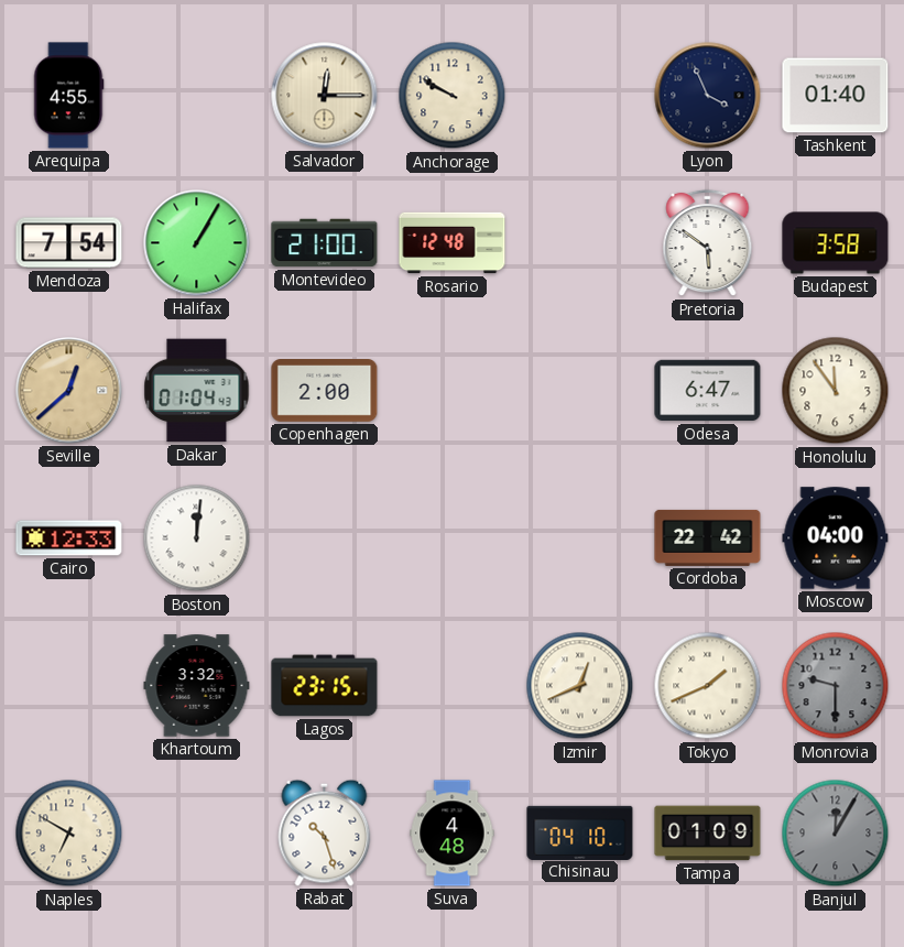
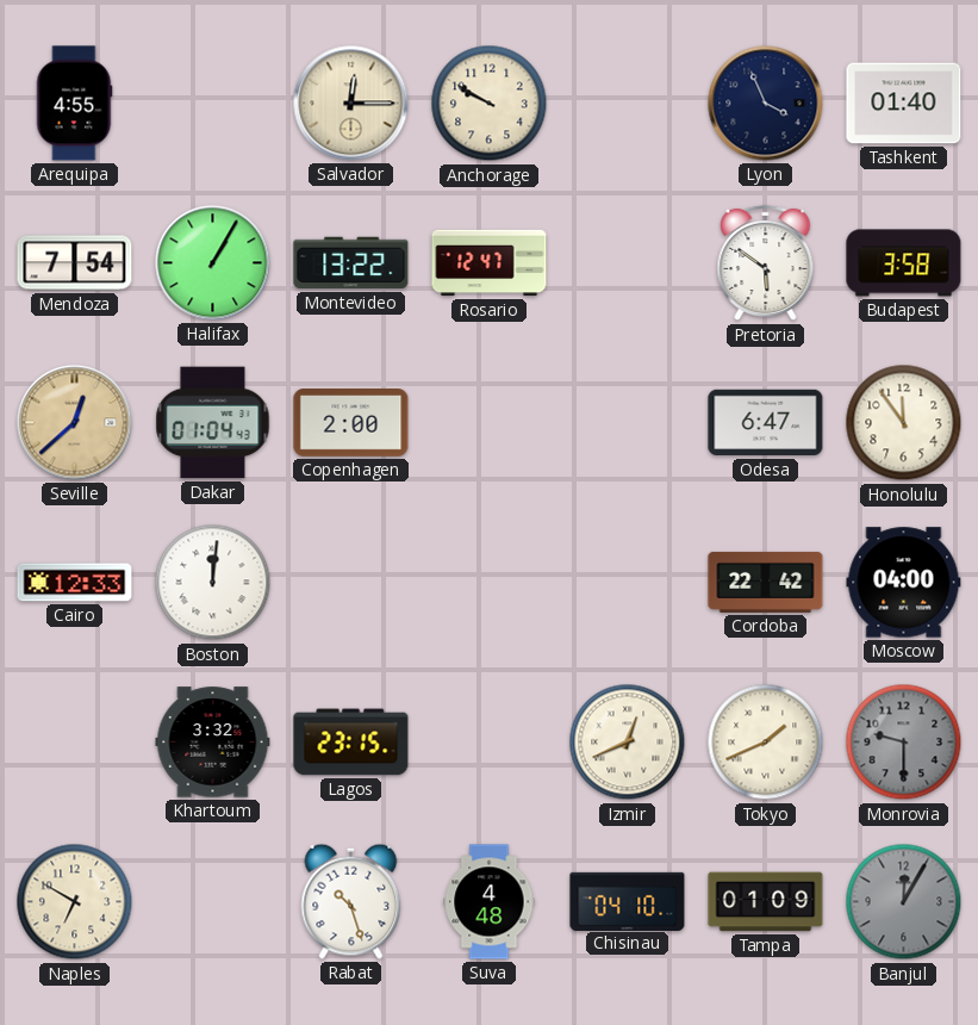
Montevideo: 21:00 -> 13:22 (351, 263)
Rosario: 12:48 -> 12:47 (490, 263)
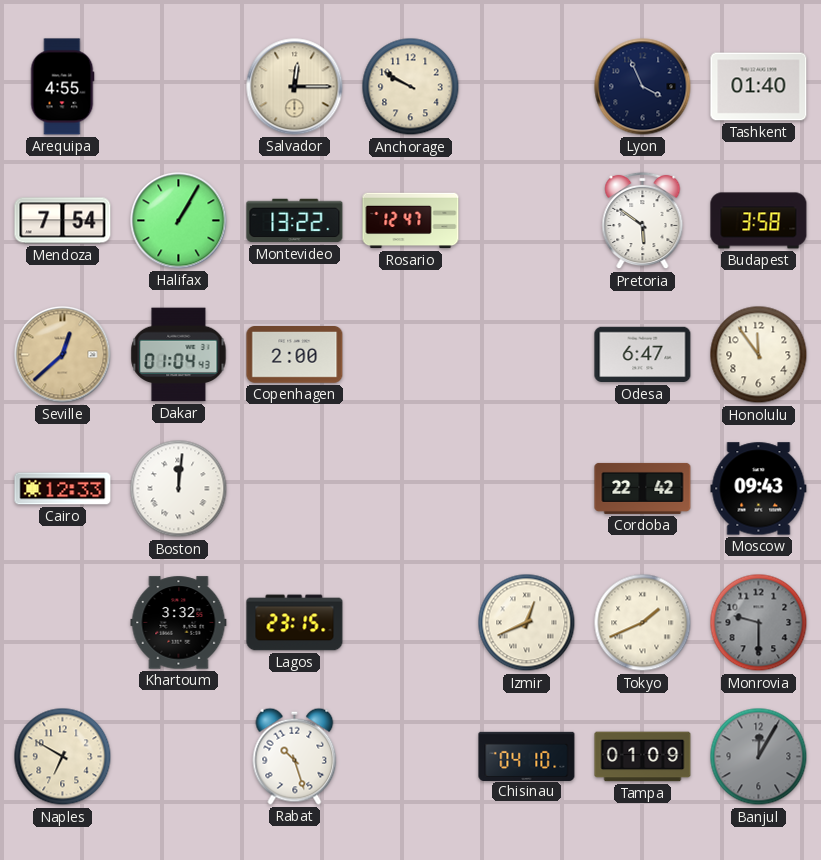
Moscow: 04:00 -> 09:43 (759, 489)
Suva: 4:48 -> none (490, 902)
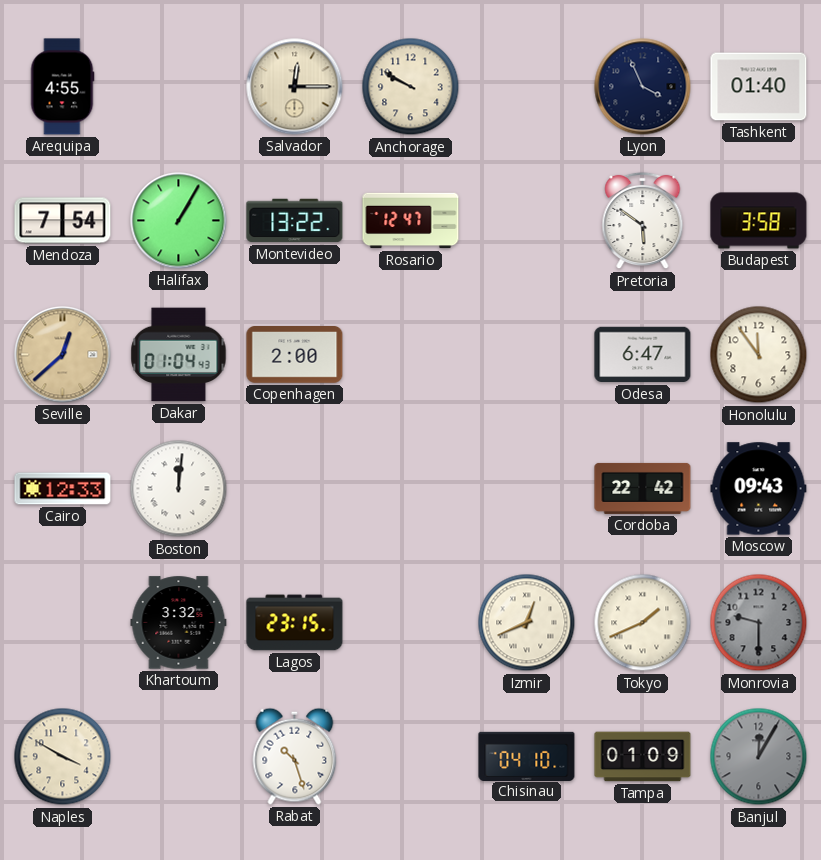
Naples: 6:50 -> 3:50 (63, 757)
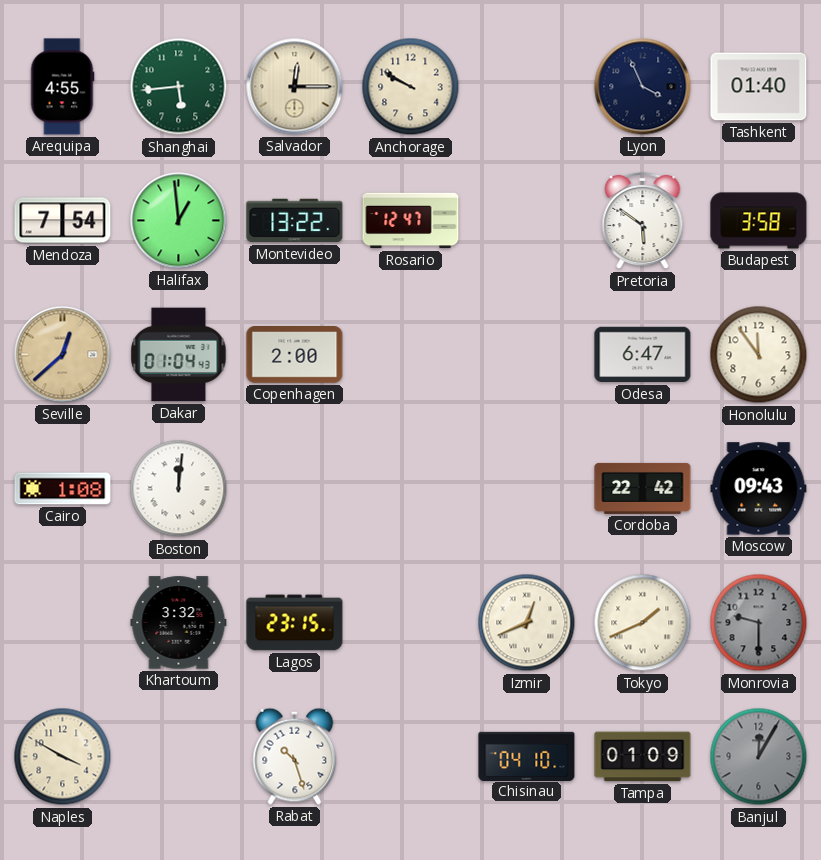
Shanghai: none -> 5:44 (179, 87)
Halifax: 1:05 -> 12:59 (179, 221)
Cairo: 12:33 -> 1:08 (63, 489)
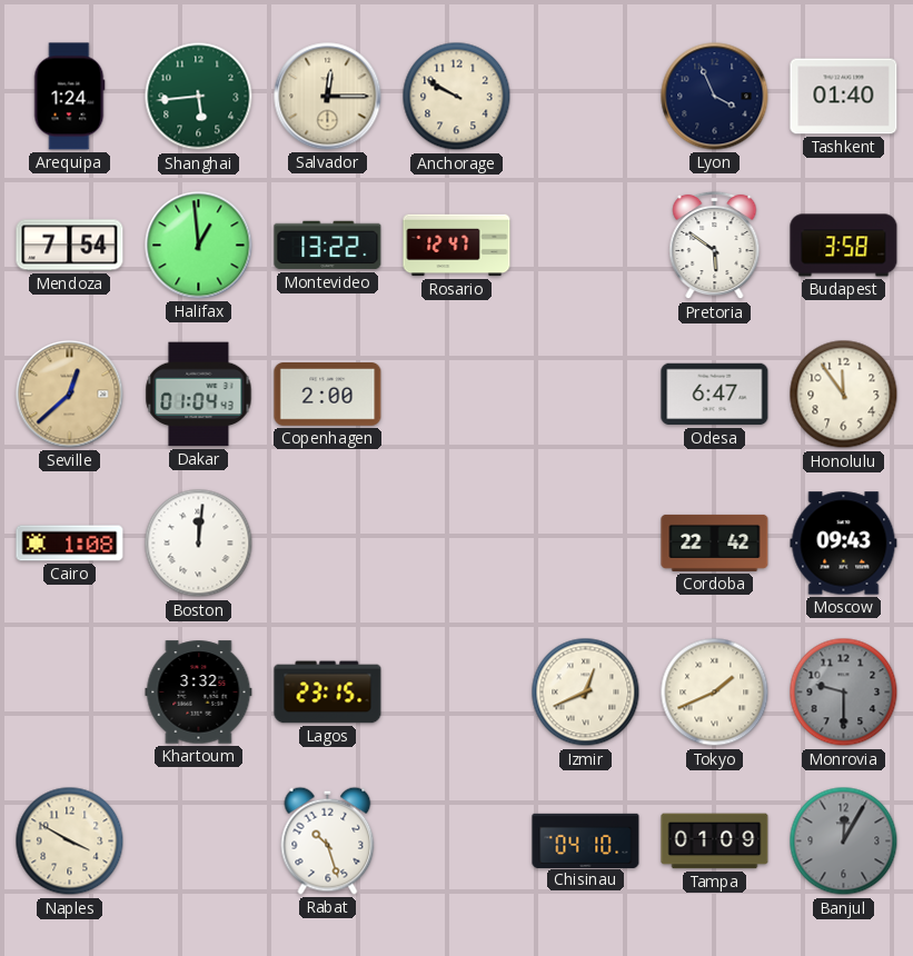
Arequipa: 4:55 -> 1:24 (69, 97)
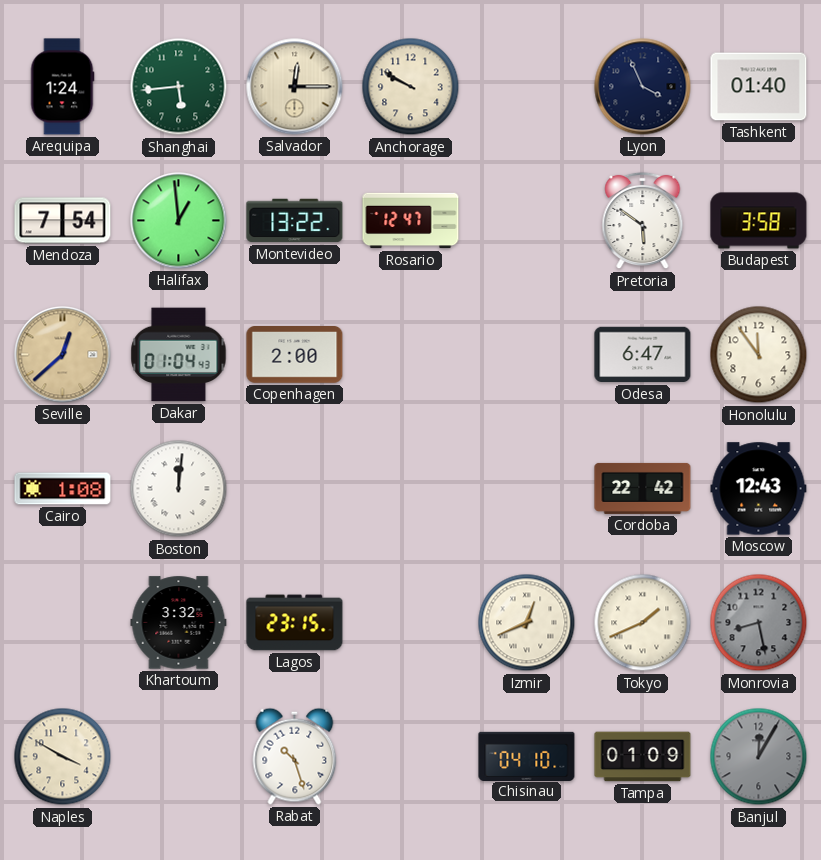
Moscow: 09:43 -> 12:43 (759, 489)
Monrovia: 9:30 -> 8:28 (759, 623)
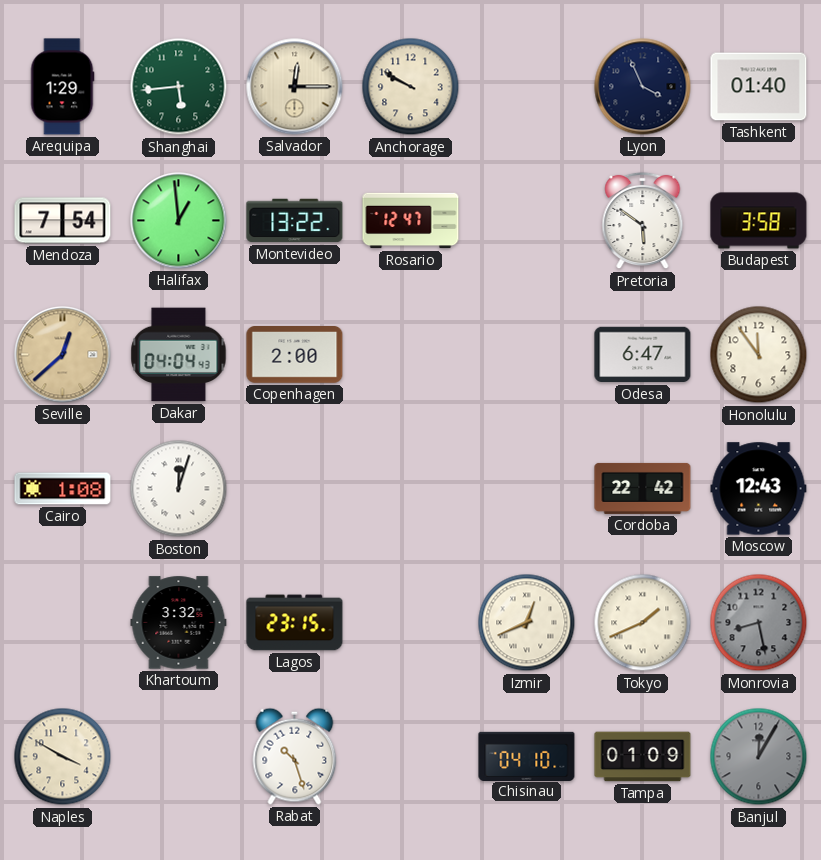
Arequipa: 1:24 -> 1:29 (62, 87)
Dakar: 01:04 -> 04:04 (179, 355)
Boston: 12:01 -> 12:03 (179, 489)
